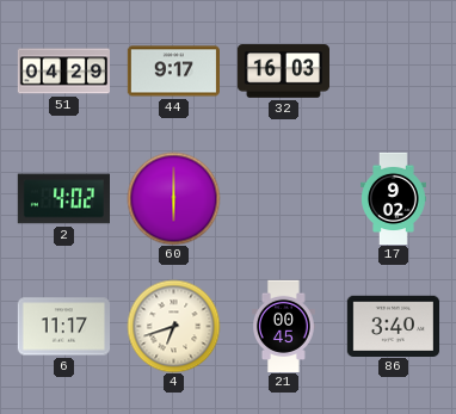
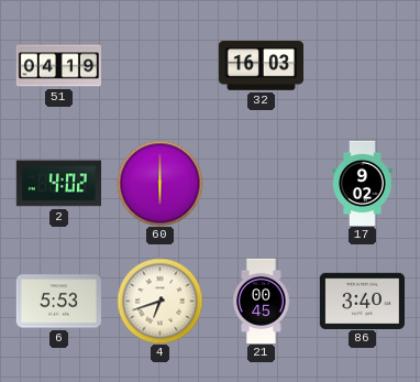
51: 04:29 -> 04:19 (58, 66)
44: 9:17 -> none (173, 72)
6: 11:17 -> 5:53 (58, 302)
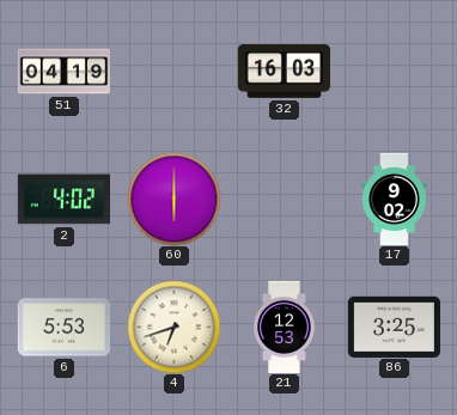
21: 00:45 -> 12:53 (285, 326)
86: 3:40 -> 3:25 (394, 326)
